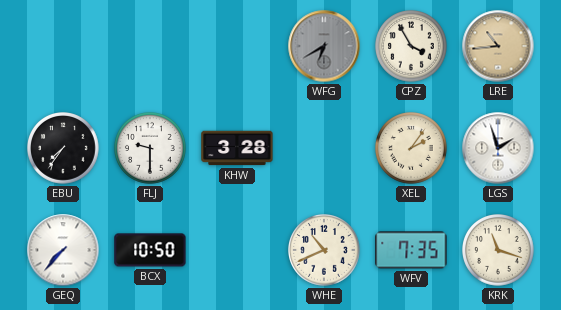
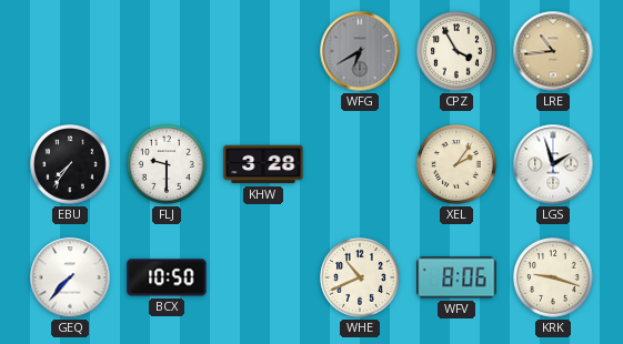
WFV: 7:35 -> 8:06 (456, 277)
KRK: 11:18 -> 9:18 (554, 279)
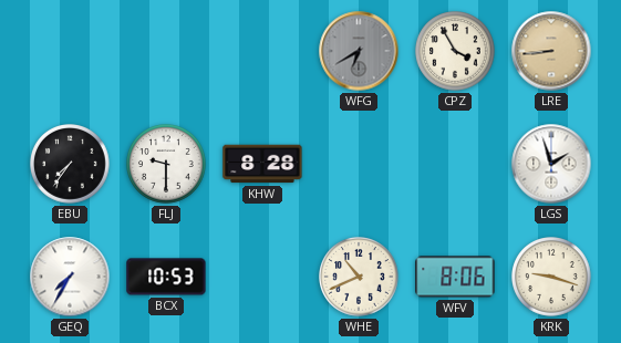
LRE: 10:44 -> 8:44 (551, 51)
KHW: 3:28 -> 8:28 (262, 164)
XEL: 2:06 -> none (458, 165)
GEQ: 7:37 -> 7:35 (70, 277)
BCX: 10:50 -> 10:53 (166, 277)
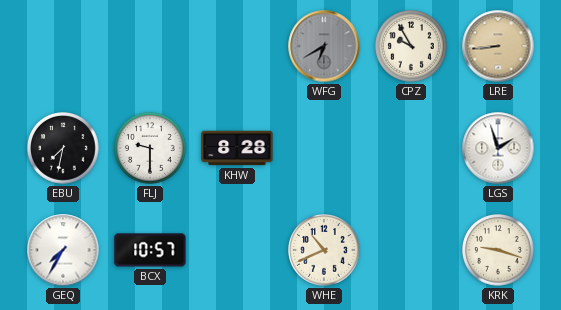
CPZ: 3:55 -> 9:55 (412, 47)
EBU: 7:36 -> 7:32 (64, 149)
BCX: 10:53 -> 10:57 (150, 250)
WFV: 8:06 -> none (455, 277)
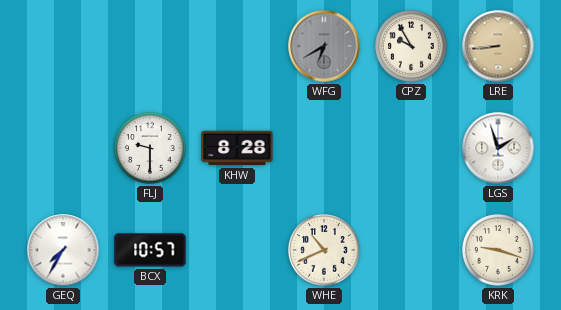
EBU: 7:32 -> none (64, 149)
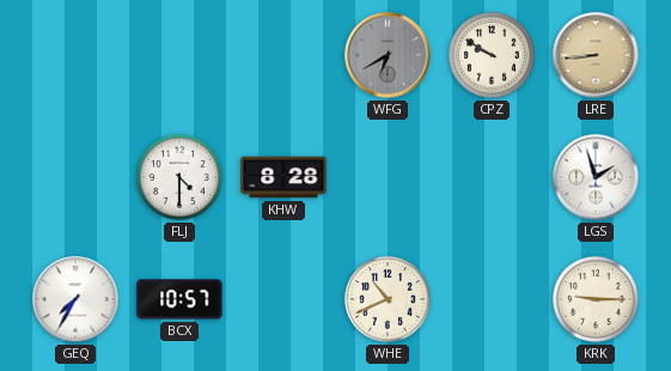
CPZ: 9:55 -> 9:50 (493, 56)
FLJ: 9:30 -> 4:30 (181, 178)
KRK: 9:18 -> 9:15 (597, 300)
